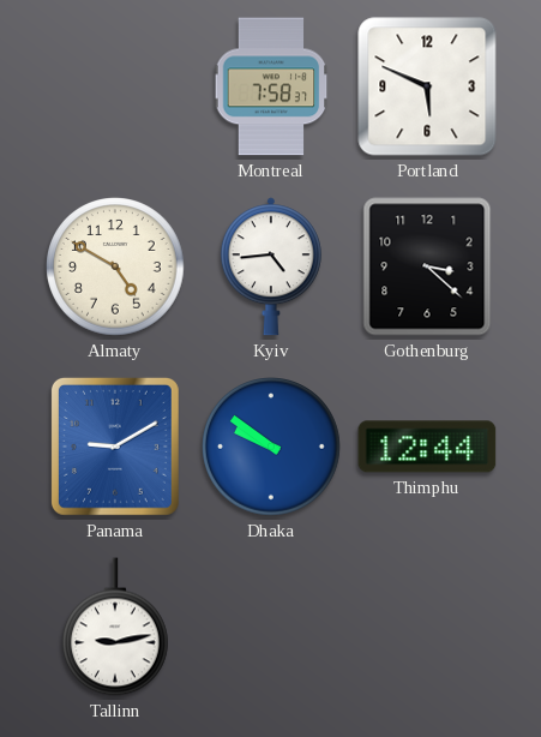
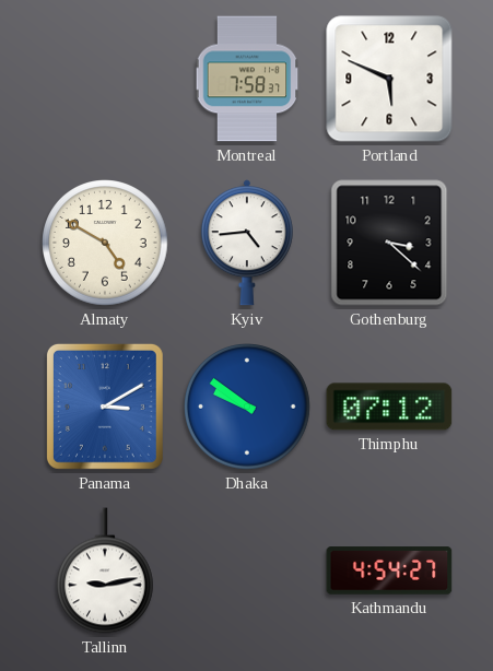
Panama: 9:10 -> 3:10 (105, 407)
Thimphu: 12:44 -> 07:12 (389, 407)
Kathmandu: none -> 4:54 (389, 570)
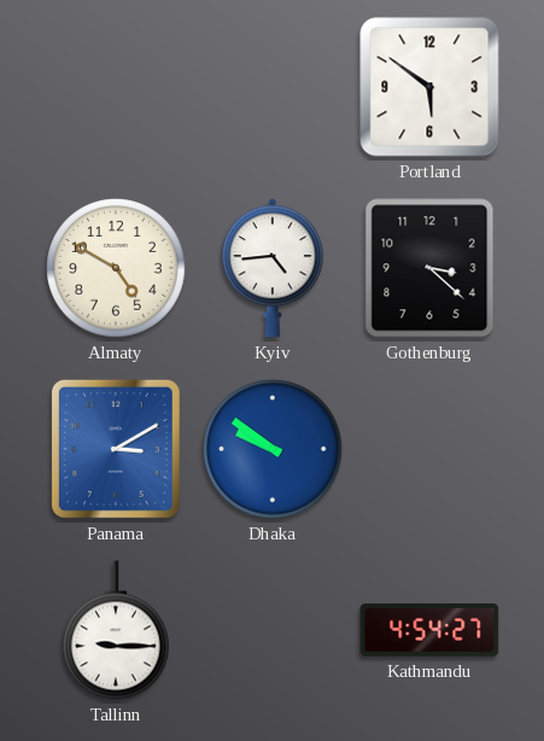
Montreal: 7:58 -> none (247, 79)
Portland: 5:49 -> 5:51 (429, 87)
Thimphu: 07:12 -> none (389, 407)
Tallinn: 9:13 -> 9:15 (117, 630)
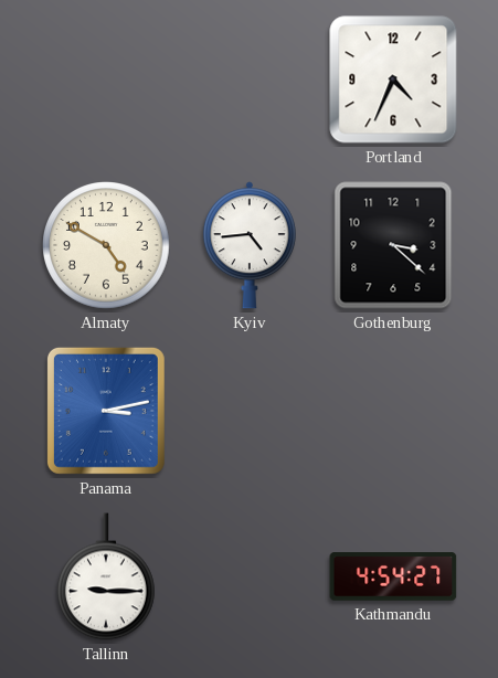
Portland: 5:51 -> 4:34 (393, 80)
Panama: 3:10 -> 3:13 (106, 411)
Dhaka: 9:51 -> none (273, 449)
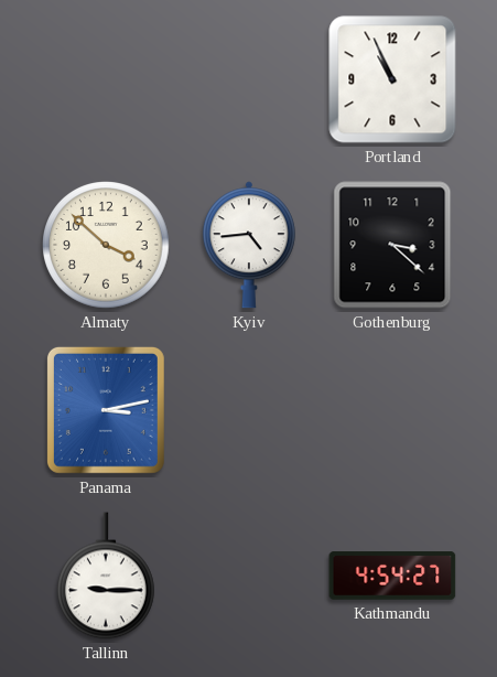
Portland: 4:34 -> 10:56 (392, 79)
Almaty: 4:50 -> 3:52 (106, 245)
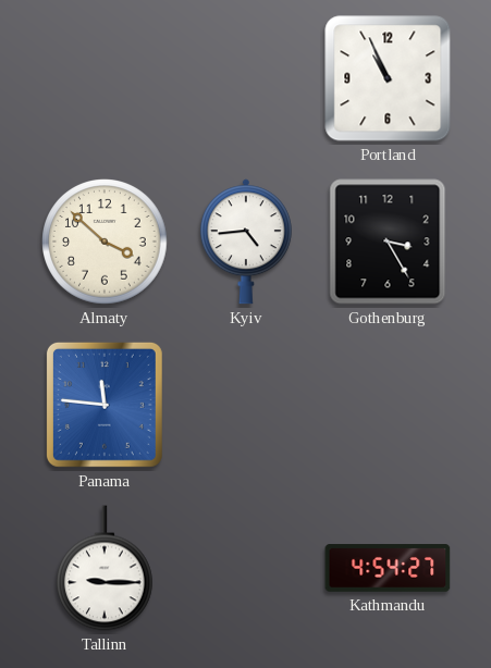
Gothenburg: 3:22 -> 3:25 (388, 242)
Panama: 3:13 -> 11:46 (105, 405)
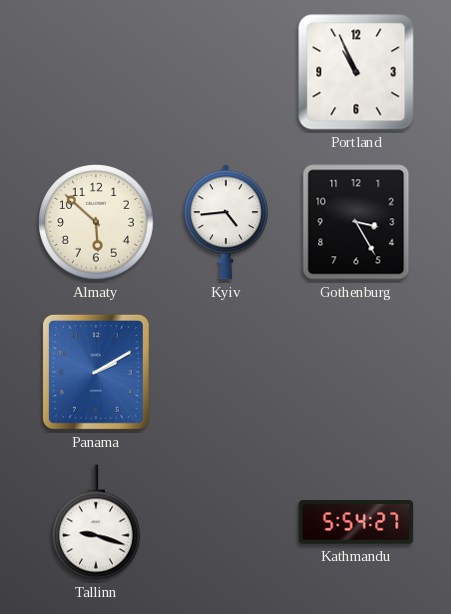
Almaty: 3:52 -> 5:52 (96, 222)
Panama: 11:46 -> 2:10 (96, 372)
Tallinn: 9:15 -> 9:18 (97, 522)
Kathmandu: 4:54 -> 5:54 (356, 522)
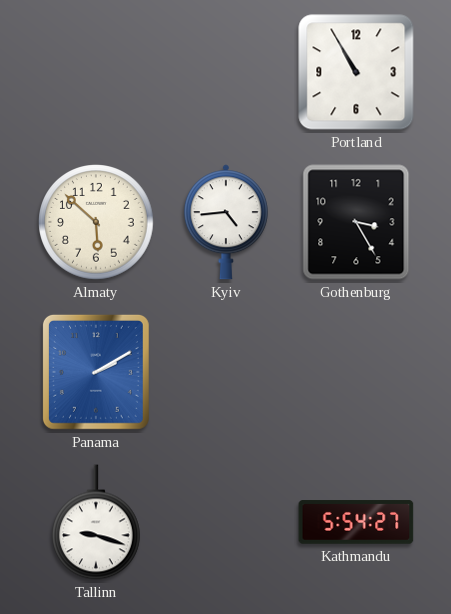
Portland: 10:56 -> 10:55 (356, 72)
